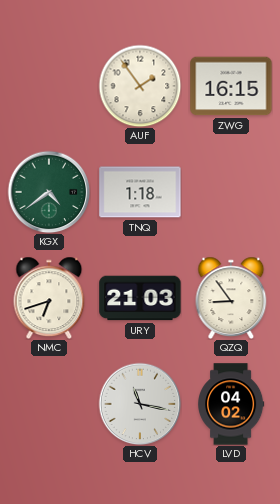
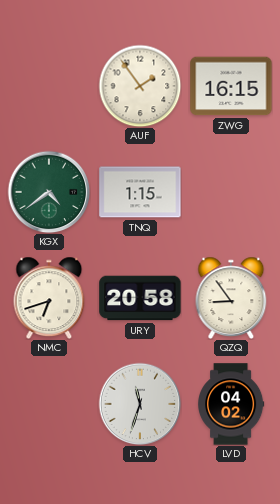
TNQ: 1:18 -> 1:15 (140, 192)
URY: 21:03 -> 20:58 (140, 298)
HCV: 11:17 -> 11:33 (140, 404)
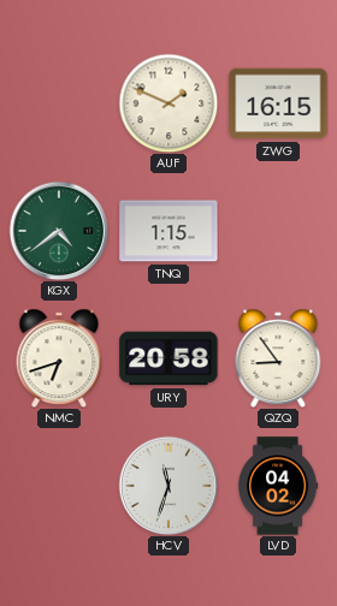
AUF: 1:54 -> 1:49 (168, 103)
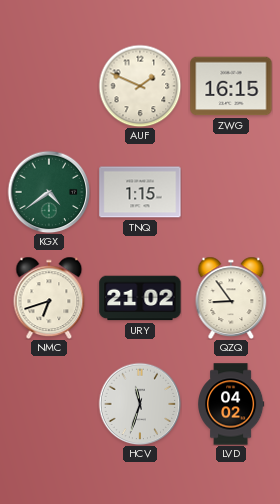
URY: 20:58 -> 21:02 (140, 298)
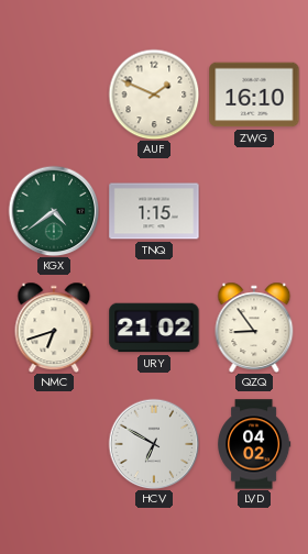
ZWG: 16:15 -> 16:10 (254, 95)
HCV: 11:33 -> 6:50 (154, 444)
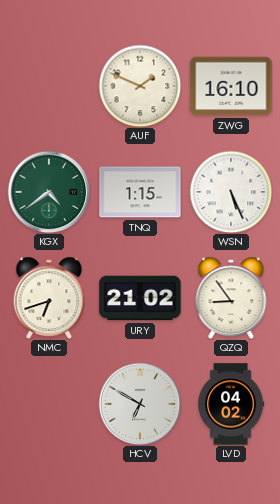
WSN: none -> 5:26 (231, 192)
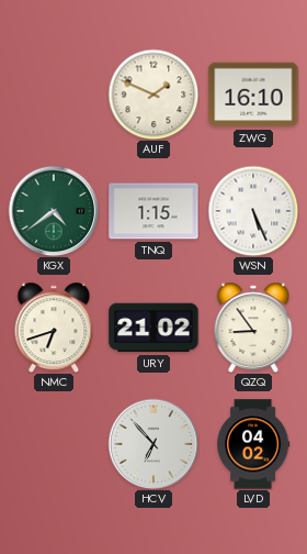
HCV: 6:50 -> 6:53 (153, 444)
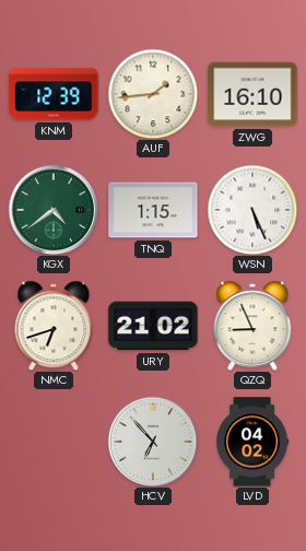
KNM: none -> 12:39 (54, 94)
AUF: 1:49 -> 1:44 (153, 94)
QZQ: 8:54 -> 8:56 (252, 326)
